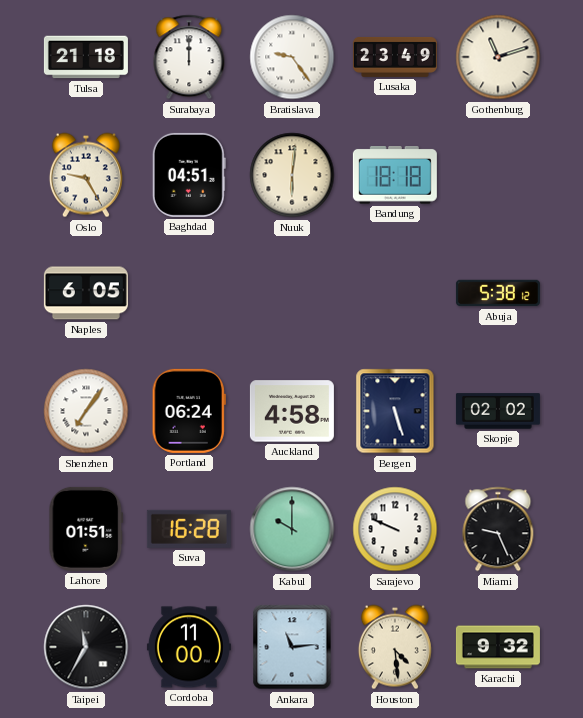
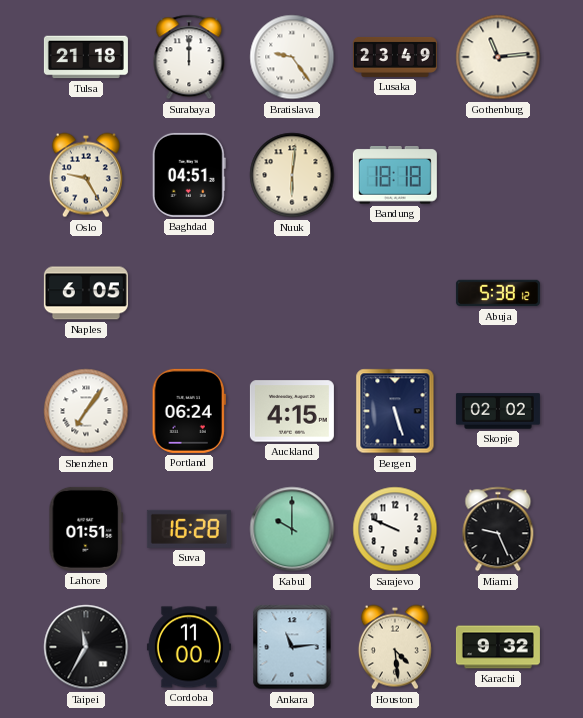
Gothenburg: 11:12 -> 11:14 (498, 57)
Auckland: 4:58 -> 4:15 (292, 411)
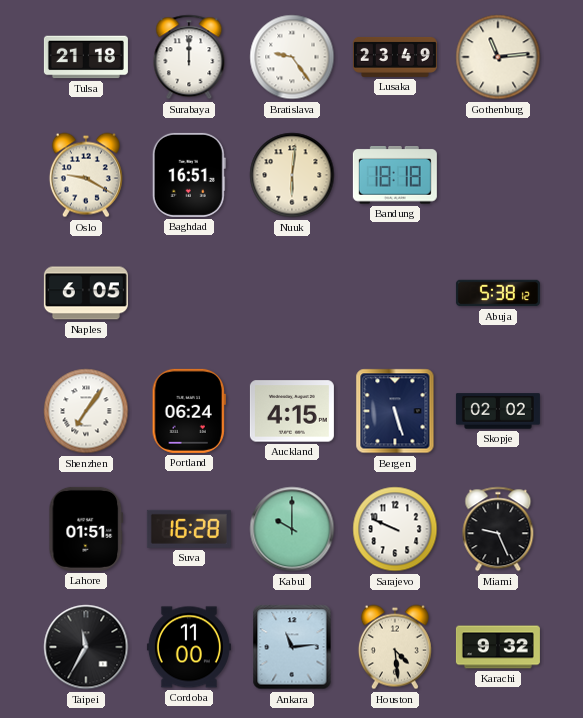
Oslo: 9:25 -> 9:20 (86, 175)
Baghdad: 04:51 -> 16:51 (189, 175)
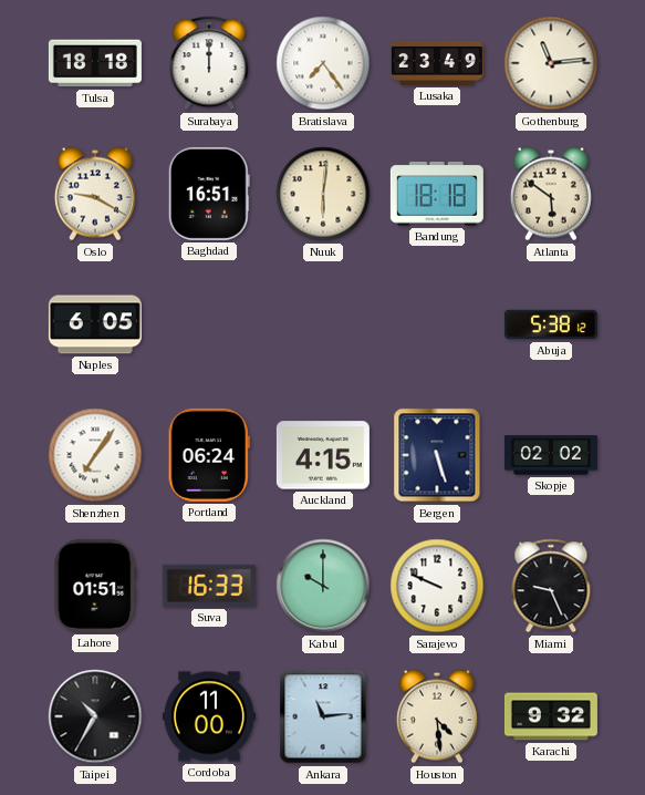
Tulsa: 21:18 -> 18:18 (95, 63)
Bratislava: 9:24 -> 7:24 (323, 63)
Atlanta: none -> 5:51 (551, 194)
Suva: 16:28 -> 16:33 (209, 586)
Taipei: 11:35 -> 10:35 (95, 716)
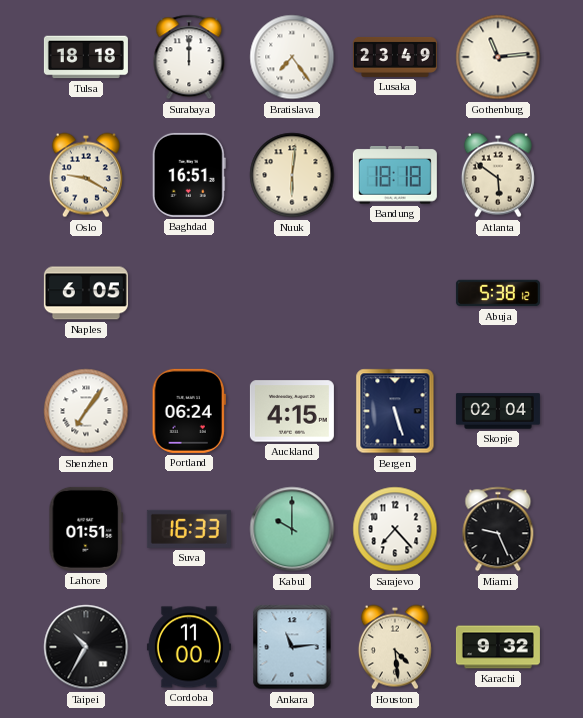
Skopje: 02:02 -> 02:04 (498, 411)
Sarajevo: 9:49 -> 7:23 (395, 529)
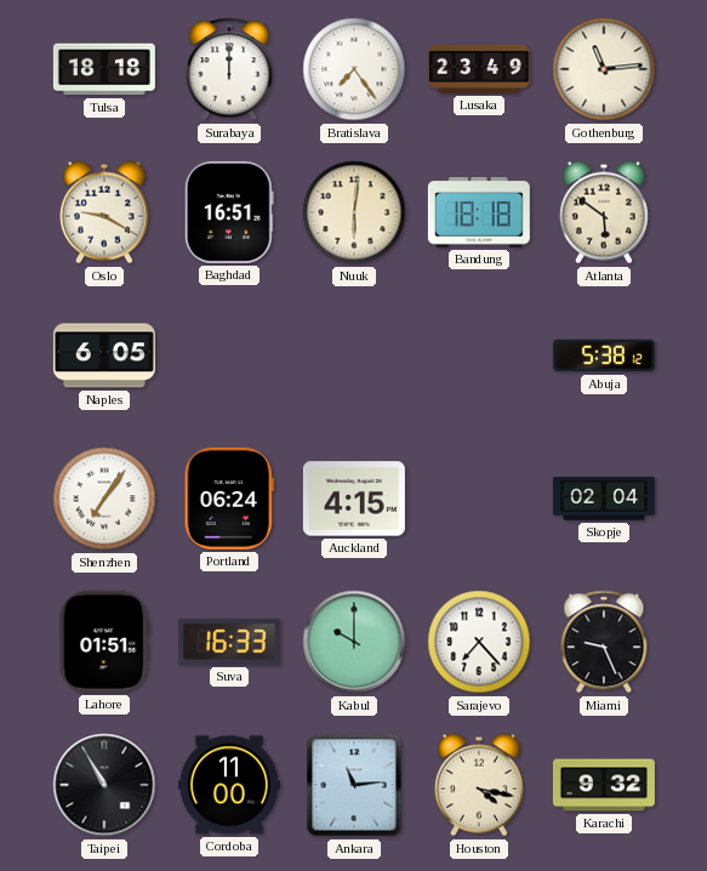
Bergen: 5:27 -> none (395, 411)
Taipei: 10:35 -> 10:55 (104, 785)
Houston: 4:29 -> 4:17 (479, 785)
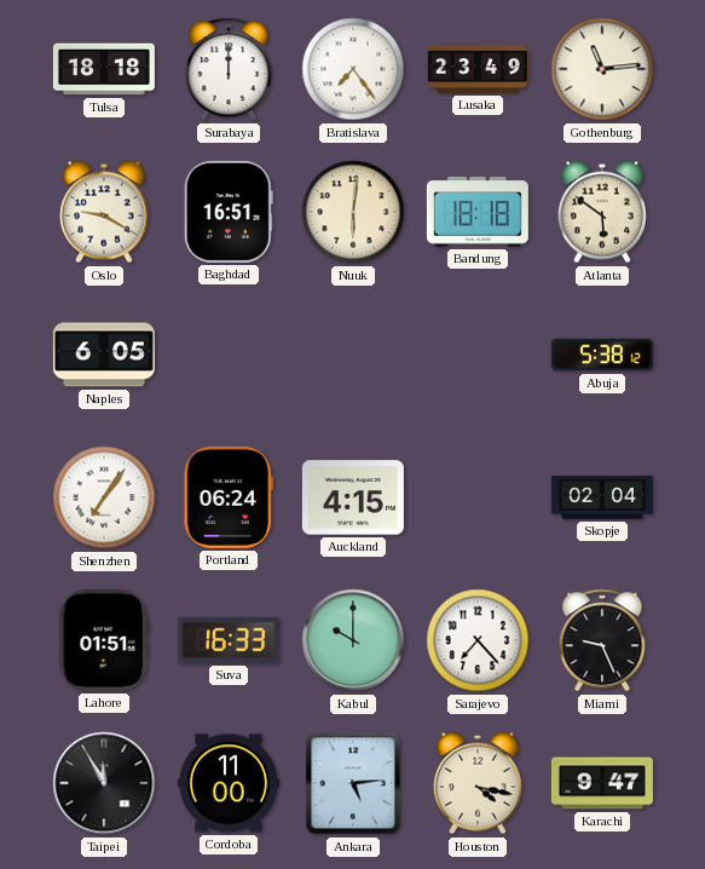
Taipei: 10:55 -> 11:55 (104, 783)
Ankara: 11:14 -> 5:14 (353, 783)
Karachi: 9:32 -> 9:47 (602, 783)
